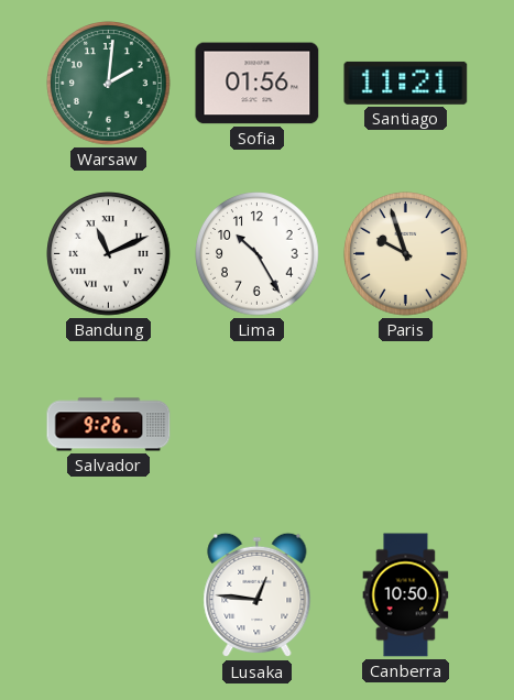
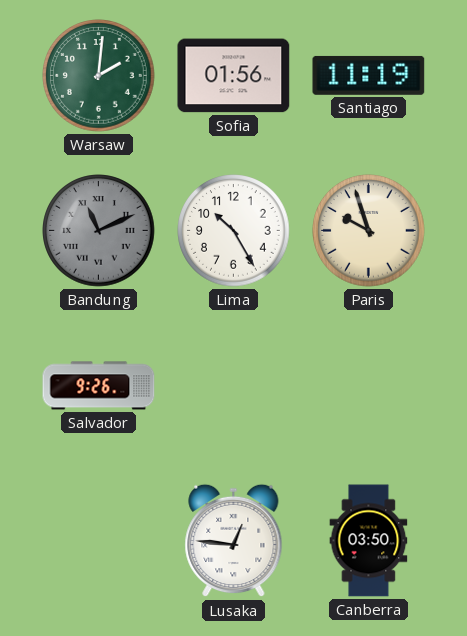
Santiago: 11:21 -> 11:19 (369, 75)
Bandung dial: white -> grey (99, 231)
Canberra: 10:50 -> 03:50 (369, 541)
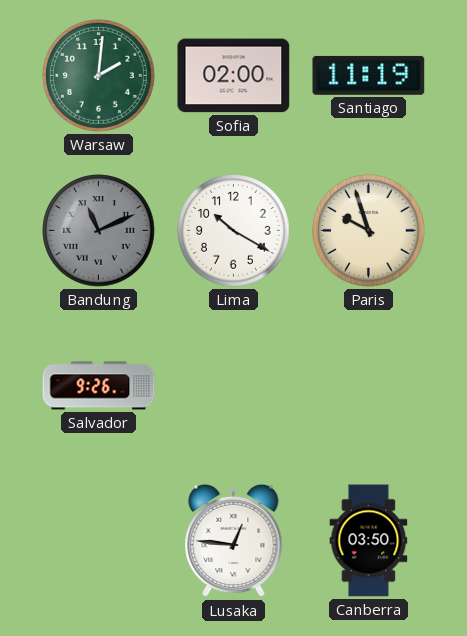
Sofia: 01:56 -> 02:00 (234, 76)
Lima: 10:25 -> 10:20 (234, 231)
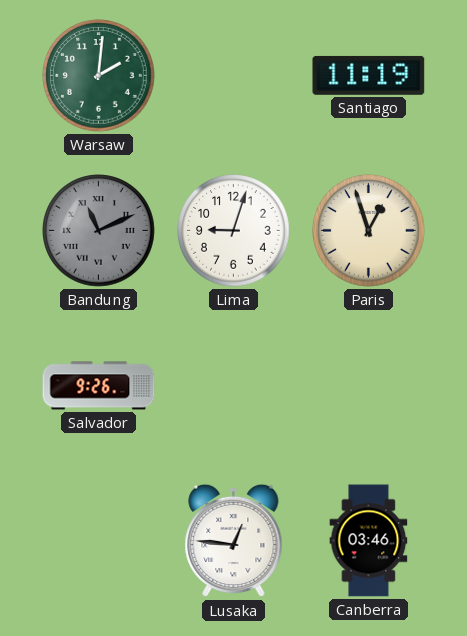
Sofia: 02:00 -> none (234, 76)
Lima: 10:20 -> 9:03 (234, 231)
Paris: 9:57 -> 12:57 (369, 231)
Canberra: 03:50 -> 03:46 (369, 541)
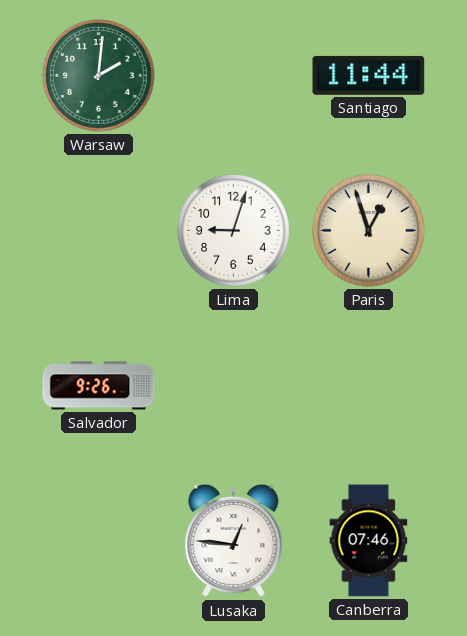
Santiago: 11:19 -> 11:44 (369, 75)
Bandung: 11:11 -> none (99, 231)
Canberra: 03:46 -> 07:46 (369, 541)
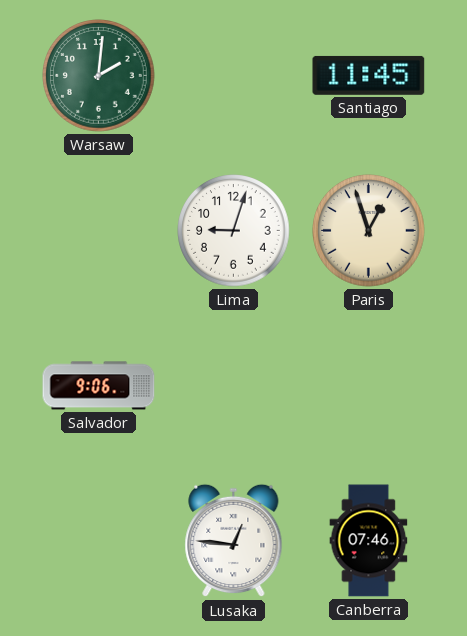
Santiago: 11:44 -> 11:45 (369, 75)
Salvador: 9:26 -> 9:06 (99, 386)
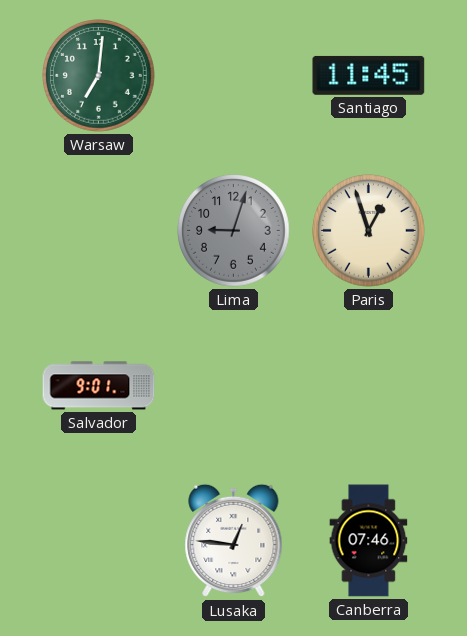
Warsaw: 2:01 -> 7:01 (99, 76)
Lima dial: white -> grey (234, 231)
Salvador: 9:06 -> 9:01 (99, 386)
